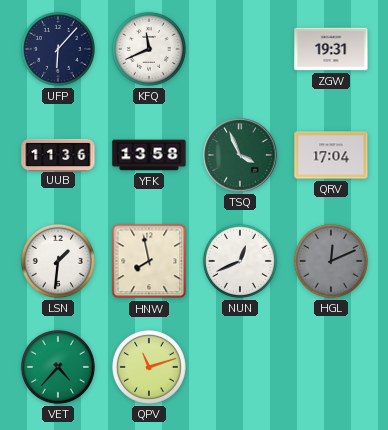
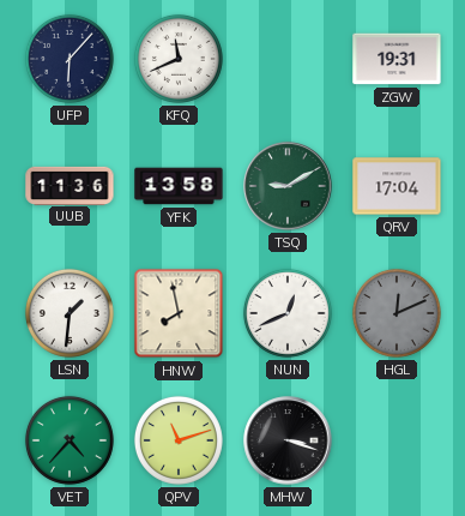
TSQ: 3:56 -> 9:10 (288, 186)
MHW: none -> 3:18 (288, 440)
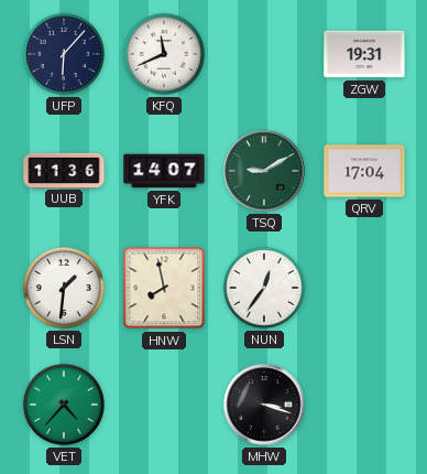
YFK: 13:58 -> 14:07 (164, 171)
NUN: 12:41 -> 12:36 (264, 288)
HGL: 12:11 -> none (397, 313)
QPV: 11:12 -> none (179, 440)
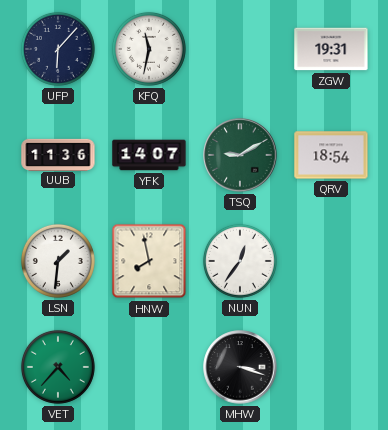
KFQ: 11:41 -> 11:32 (149, 49)
QRV: 17:04 -> 18:54 (331, 155)
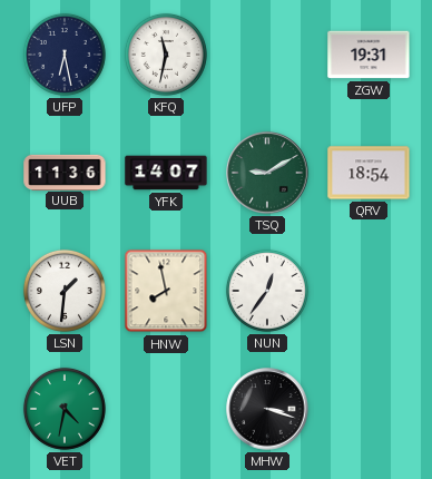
UFP: 6:07 -> 6:28 (65, 55)
VET: 4:37 -> 4:32 (65, 409)
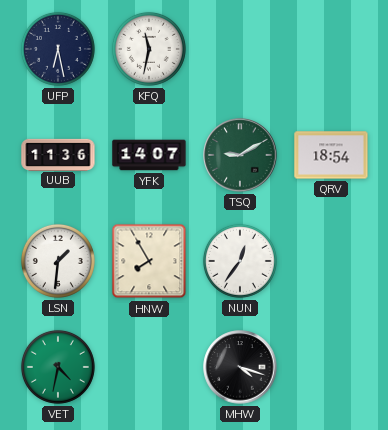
ZGW: 19:31 -> none (369, 55)
HNW: 7:58 -> 7:55 (149, 261)
MHW: 3:18 -> 4:18 (240, 367)
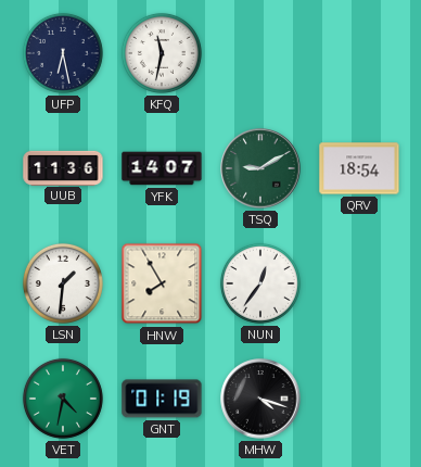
GNT: none -> 01:19 (162, 399)
